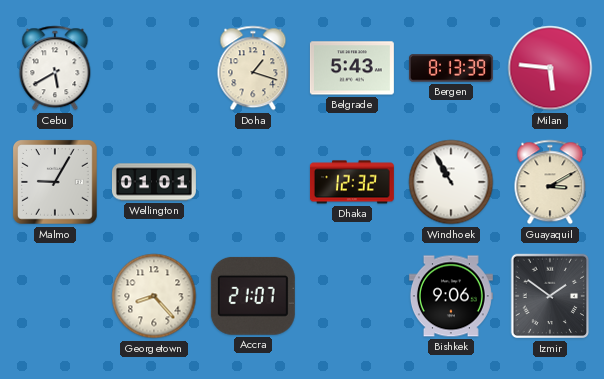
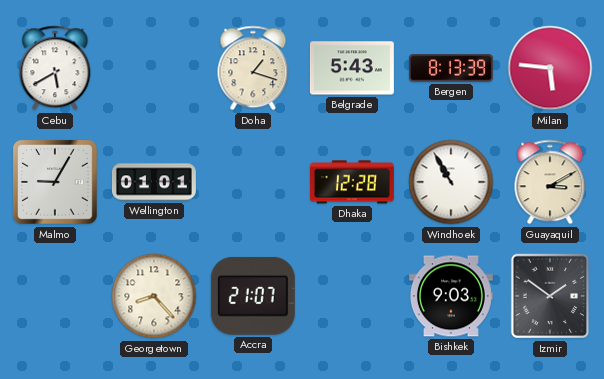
Dhaka: 12:32 -> 12:28 (352, 182)
Bishkek: 9:06 -> 9:03 (451, 296)
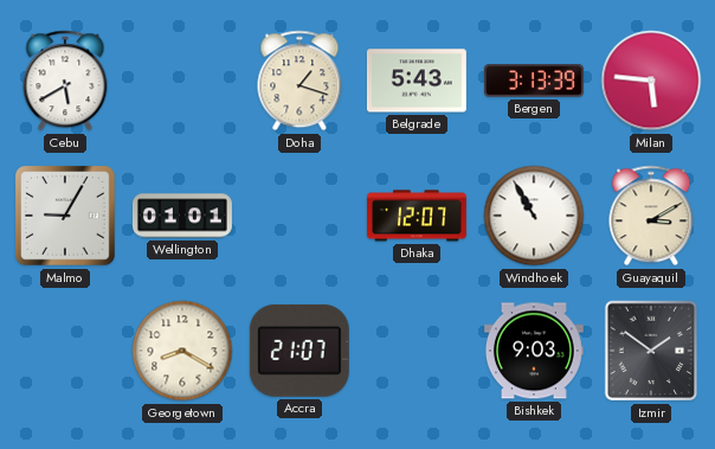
Bergen: 8:13 -> 3:13 (534, 81)
Dhaka: 12:28 -> 12:07 (417, 216)
Georgetown: 8:23 -> 8:20 (182, 351)
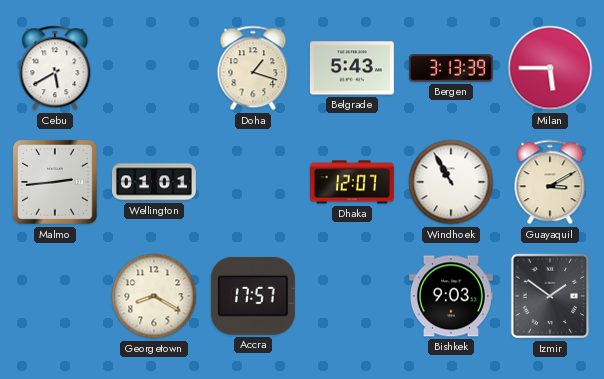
Milan: 5:46 -> 5:45 (550, 68)
Malmo: 9:05 -> 2:44 (56, 183)
Accra: 21:07 -> 17:57 (253, 296)
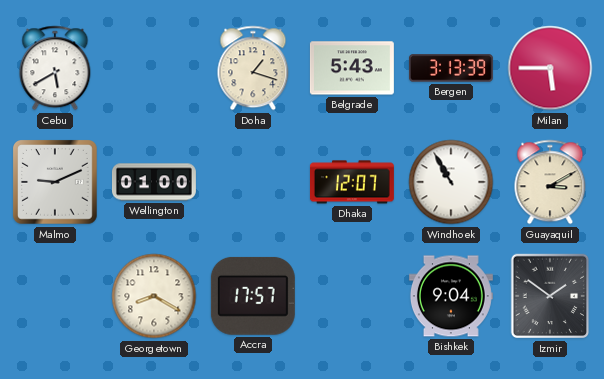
Malmo: 2:44 -> 9:11 (56, 183)
Wellington: 01:01 -> 01:00 (154, 182)
Bishkek: 9:03 -> 9:04 (451, 296)
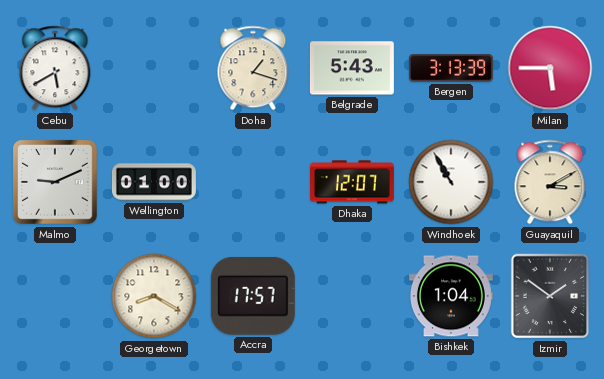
Bishkek: 9:04 -> 1:04 (451, 296)
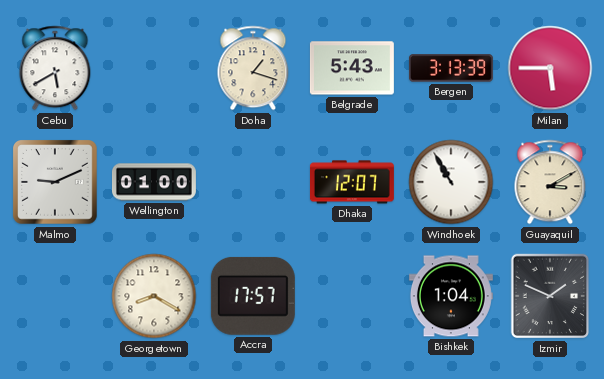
Izmir: 1:51 -> 1:49 (550, 296)
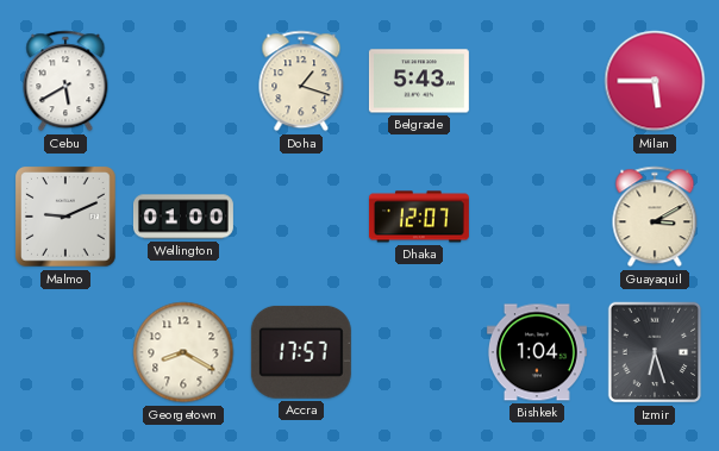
Bergen: 3:13 -> none (451, 68)
Windhoek: 10:55 -> none (451, 182)
Izmir: 1:49 -> 6:27 (655, 352)
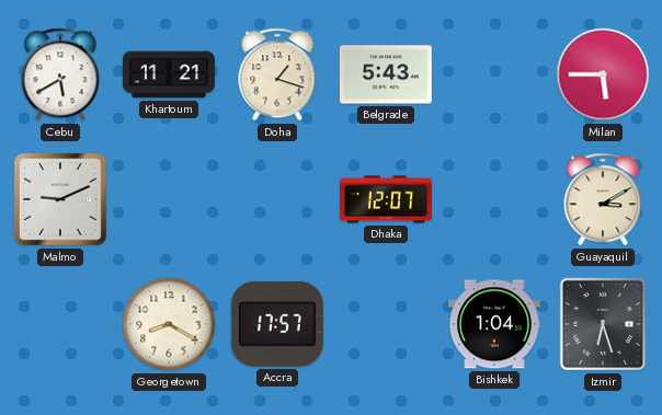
Khartoum: none -> 11:21 (169, 74)
Wellington: 01:00 -> none (183, 217)
